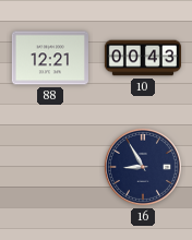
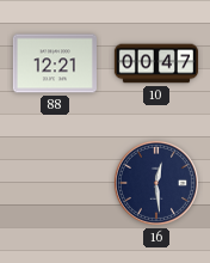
10: 00:43 -> 00:47 (155, 63)
16: 8:55 -> 12:29 (156, 183)
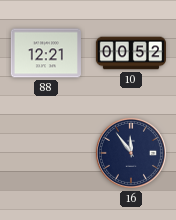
10: 00:47 -> 00:52 (130, 53)
16: 12:29 -> 11:54 (131, 153)
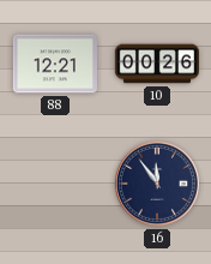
10: 00:52 -> 00:26 (156, 64)
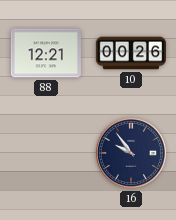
16: 11:54 -> 9:54 (131, 153)
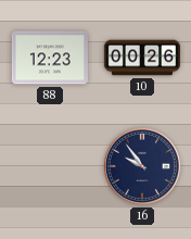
88: 12:21 -> 12:23 (50, 58)
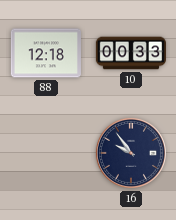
88: 12:23 -> 12:18 (46, 53)
10: 00:26 -> 00:33 (130, 53)
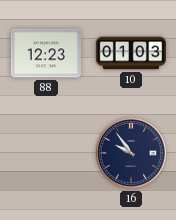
88: 12:18 -> 12:23 (46, 53)
10: 00:33 -> 01:03 (130, 53)
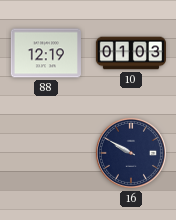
88: 12:23 -> 12:19 (46, 53)
16: 9:54 -> 9:50 (131, 153)
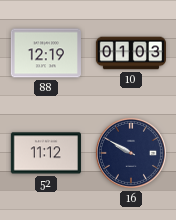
52: none -> 11:12 (46, 153)
